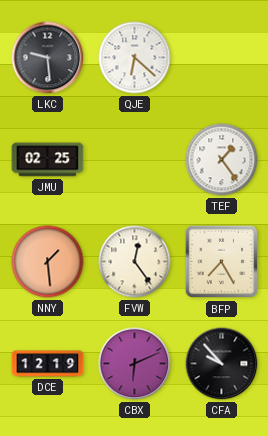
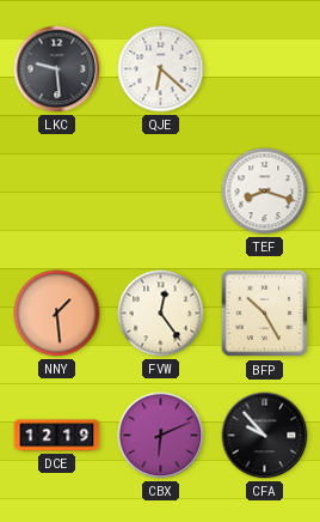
JMU: 02:25 -> none (48, 160)
TEF: 1:24 -> 8:18 (265, 192)
BFP: 7:25 -> 10:25 (265, 314)
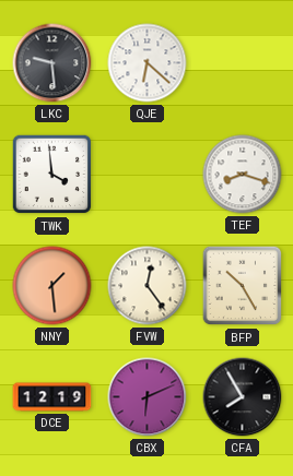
TWK: none -> 3:59 (52, 175)
CFA: 9:53 -> 7:55 (243, 397)
